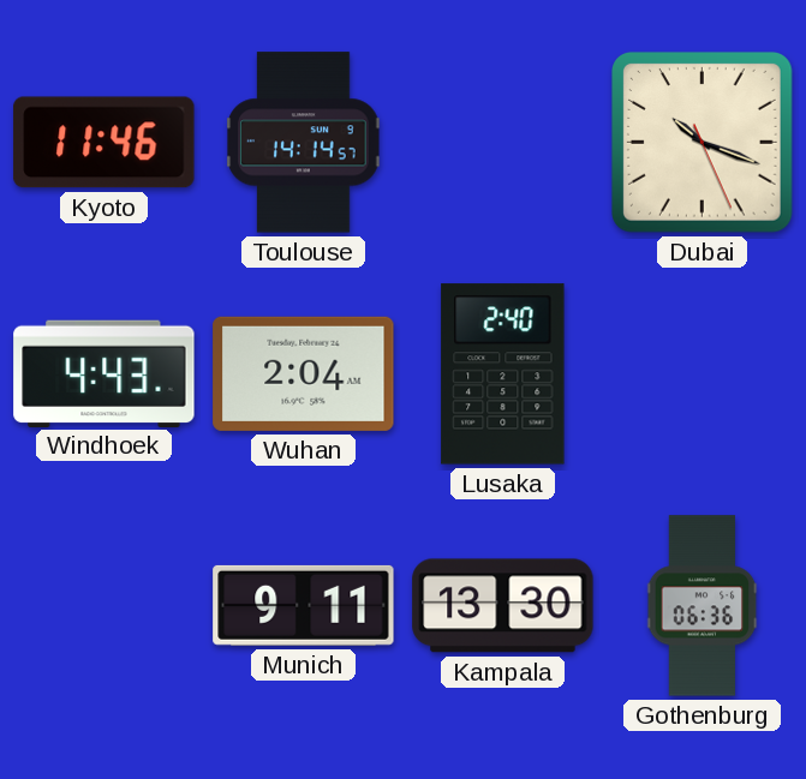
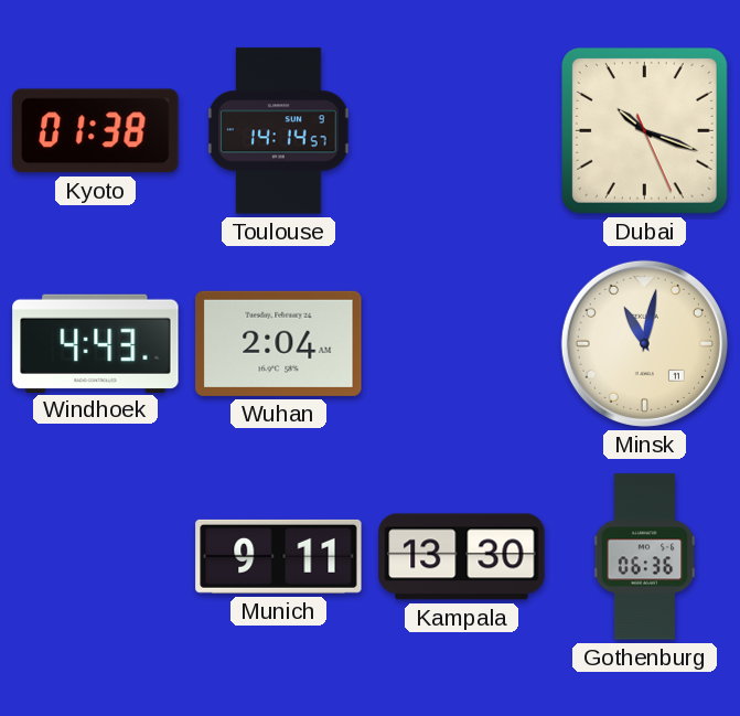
Kyoto: 11:46 -> 01:38 (96, 131)
Lusaka: 2:40 -> none (503, 374)
Minsk: none -> 11:02 (644, 343)
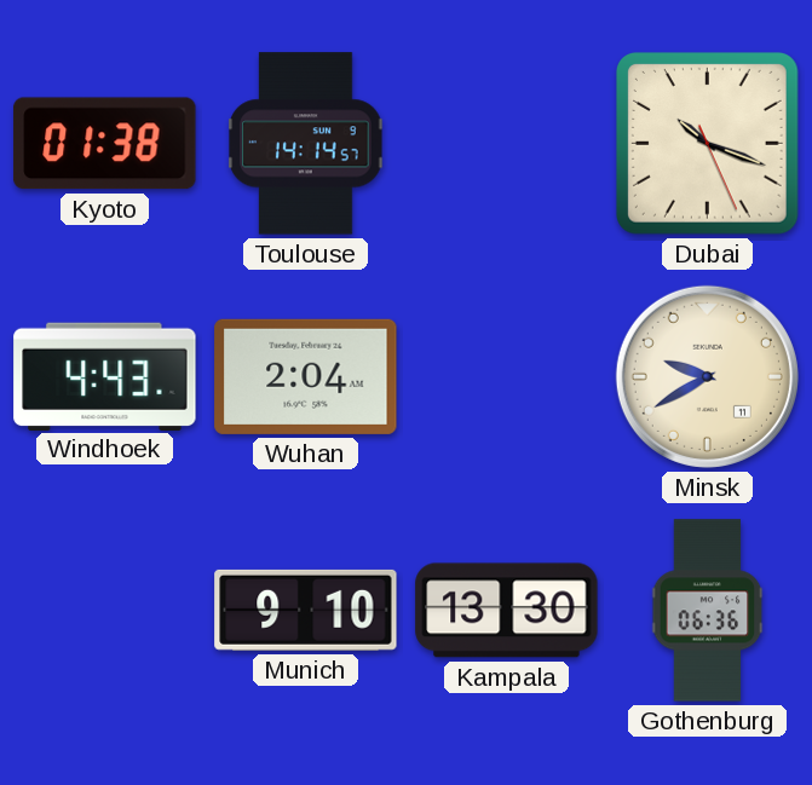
Minsk: 11:02 -> 9:40 (707, 376)
Munich: 9:11 -> 9:10 (306, 610)
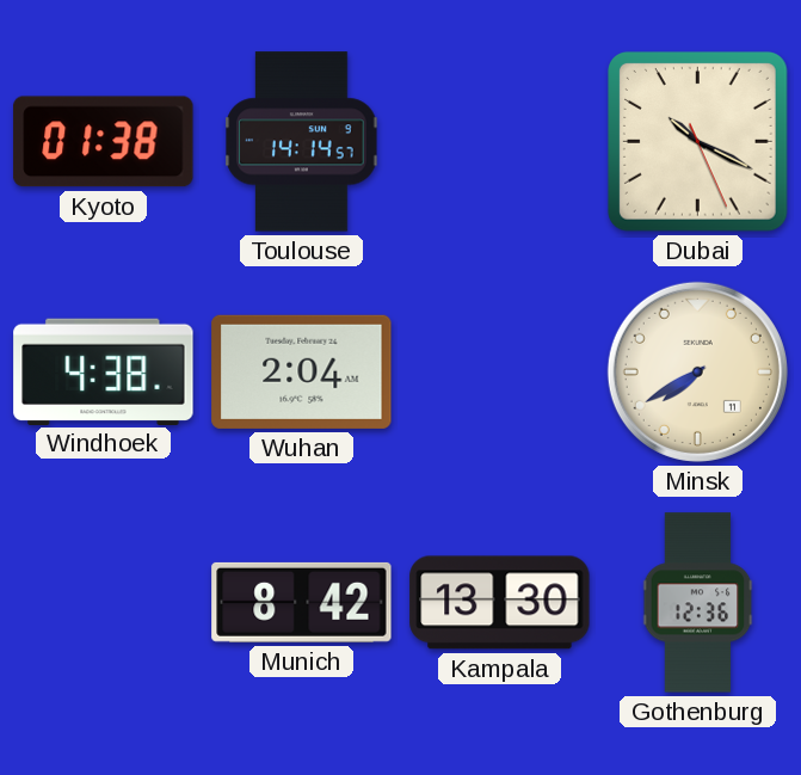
Dubai: 10:18 -> 10:19 (698, 142)
Windhoek: 4:43 -> 4:38 (104, 371)
Minsk: 9:40 -> 7:40 (697, 371)
Munich: 9:10 -> 8:42 (302, 602)
Gothenburg: 06:36 -> 12:36 (698, 603)
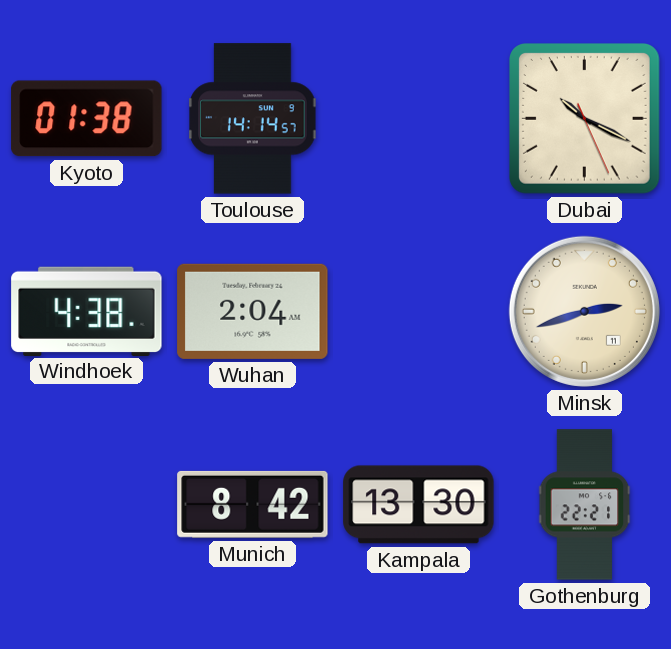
Minsk: 7:40 -> 2:42 (584, 311)
Gothenburg: 12:36 -> 22:21 (585, 505)
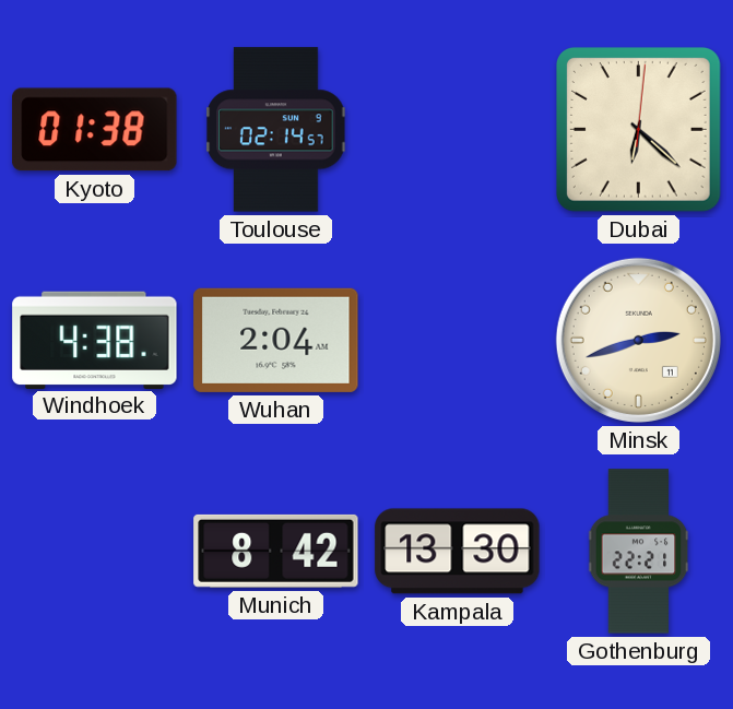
Toulouse: 14:14 -> 02:14 (276, 130)
Dubai: 10:19 -> 6:22 (639, 130)
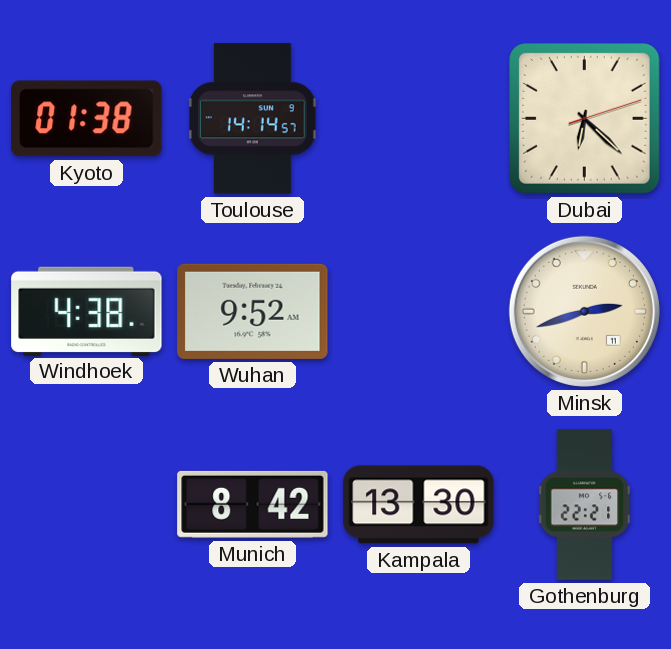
Toulouse: 02:14 -> 14:14 (253, 119)
Dubai: 6:22:01 -> 6:22:12 (585, 119)
Wuhan: 2:04 -> 9:52 (253, 311)
